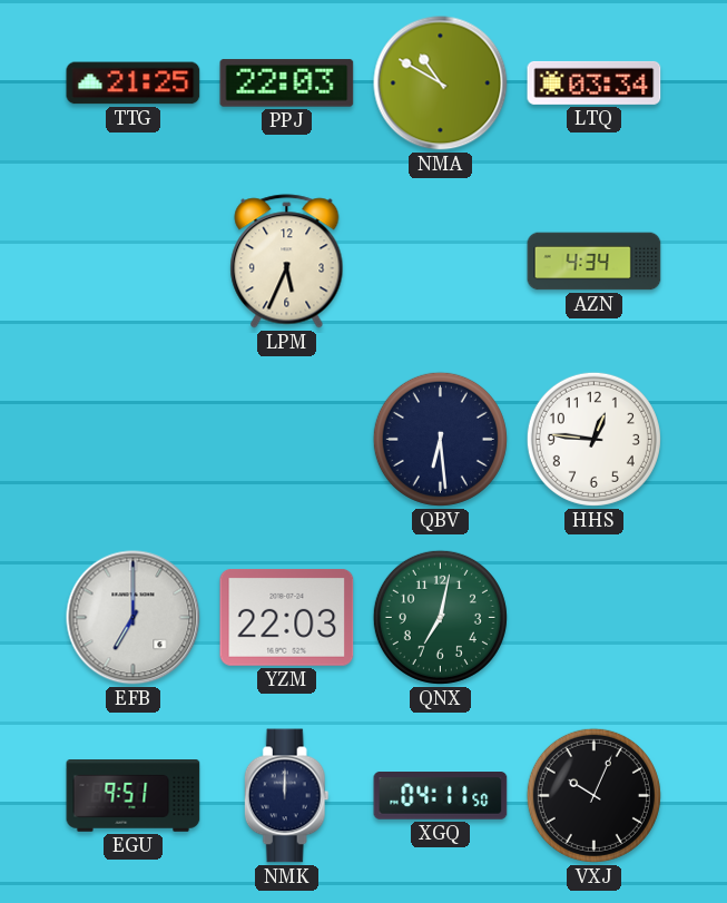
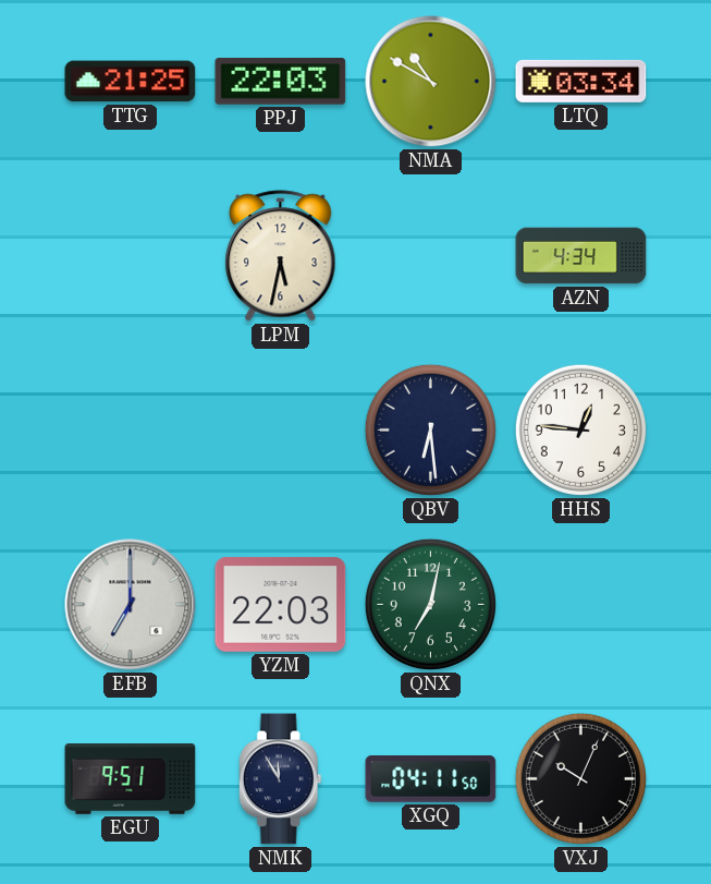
LPM: 5:34 -> 5:32 (281, 256)
NMK: 12:00 -> 11:55 (280, 779)
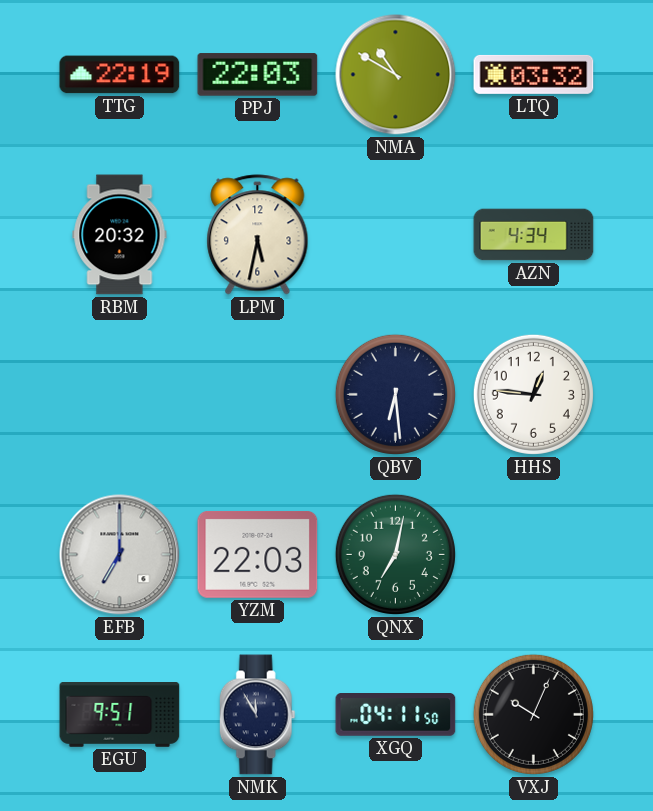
TTG: 21:25 -> 22:19 (120, 75)
LTQ: 03:34 -> 03:32 (534, 74)
RBM: none -> 20:32 (120, 235)
